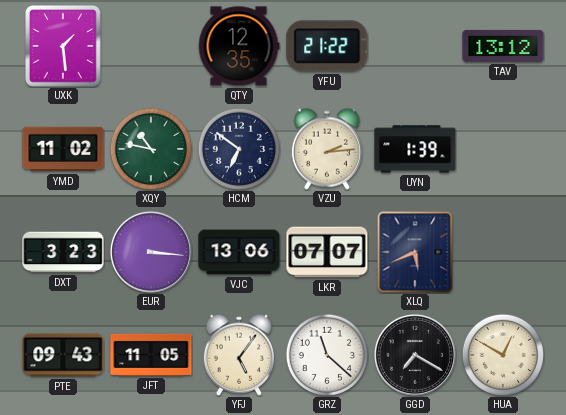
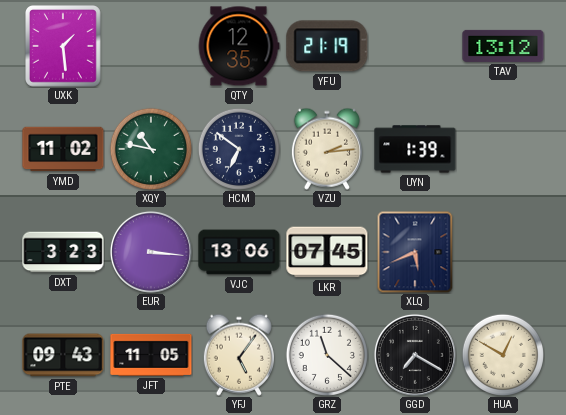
YFU: 21:22 -> 21:19 (327, 46)
LKR: 07:07 -> 07:45 (327, 252)
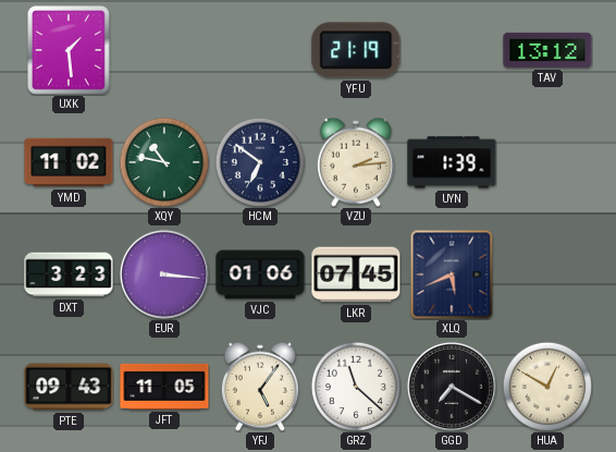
QTY: 12:35 -> none (239, 46)
VJC: 13:06 -> 01:06 (260, 274)
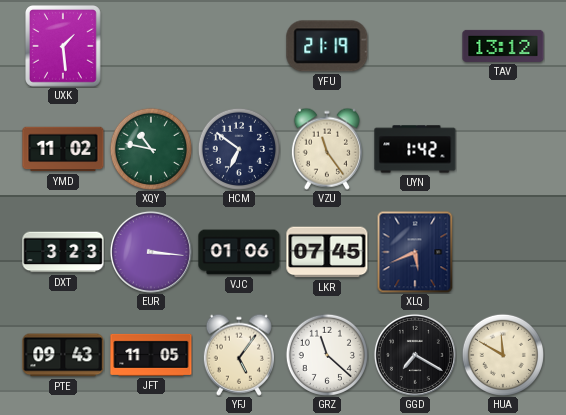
VZU: 2:14 -> 11:24 (327, 149)
UYN: 1:39 -> 1:42 (415, 149)
HUA: 12:50 -> 11:50 (503, 355)
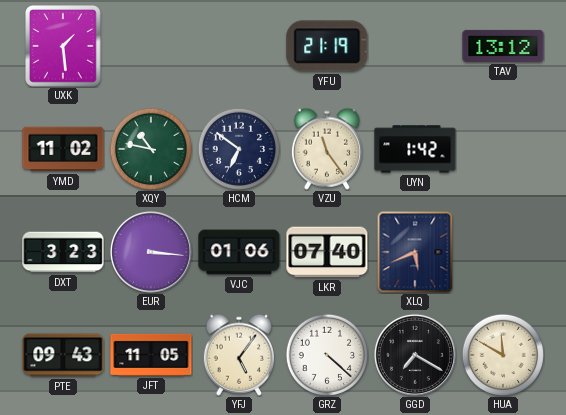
LKR: 07:45 -> 07:40 (327, 252)
GRZ: 11:22 -> 4:22 (327, 355)
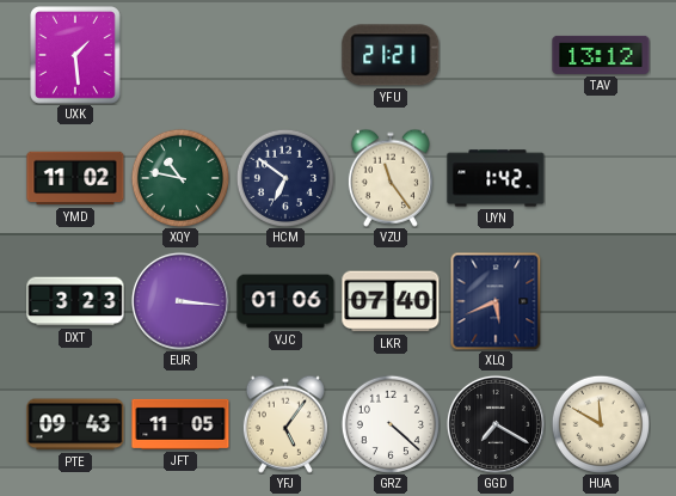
YFU: 21:19 -> 21:21 (391, 55)
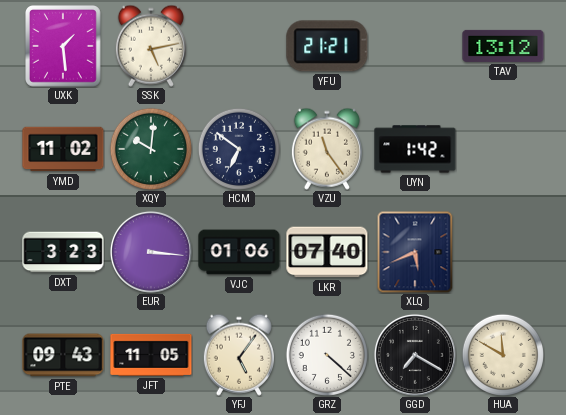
SSK: none -> 5:13 (151, 46)
XQY: 10:47 -> 10:01 (151, 149)
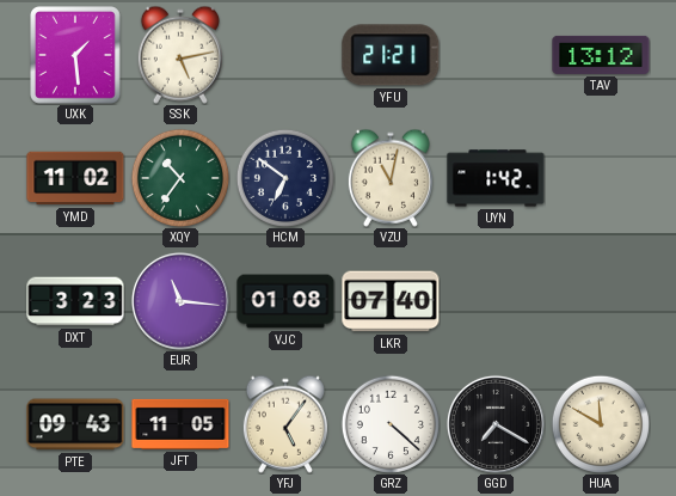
XQY: 10:01 -> 10:36 (180, 178)
VZU: 11:24 -> 11:02 (391, 178)
EUR: 3:16 -> 11:16 (180, 301)
VJC: 01:06 -> 01:08 (285, 301)
XLQ: 5:41 -> none (415, 252)
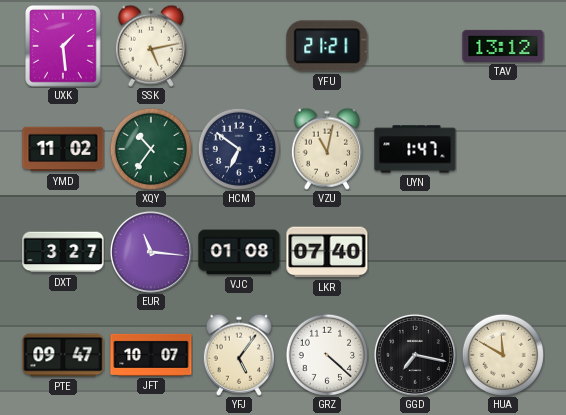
UYN: 1:42 -> 1:47 (415, 149)
DXT: 3:23 -> 3:27 (63, 252)
PTE: 09:43 -> 09:47 (63, 355)
JFT: 11:05 -> 10:07 (151, 355)
GGD: 7:20 -> 7:17 (415, 355)
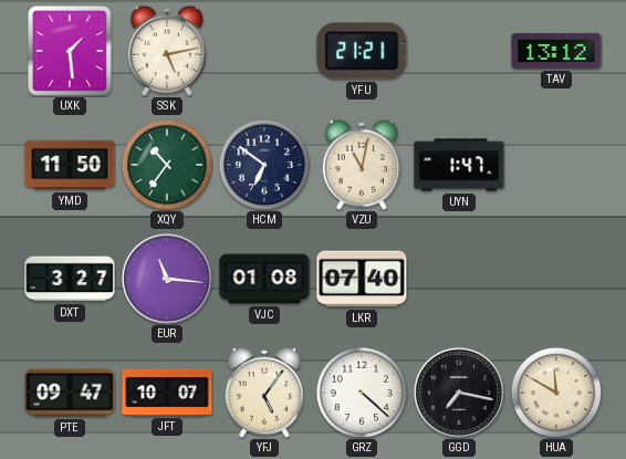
YMD: 11:02 -> 11:50 (70, 165)
